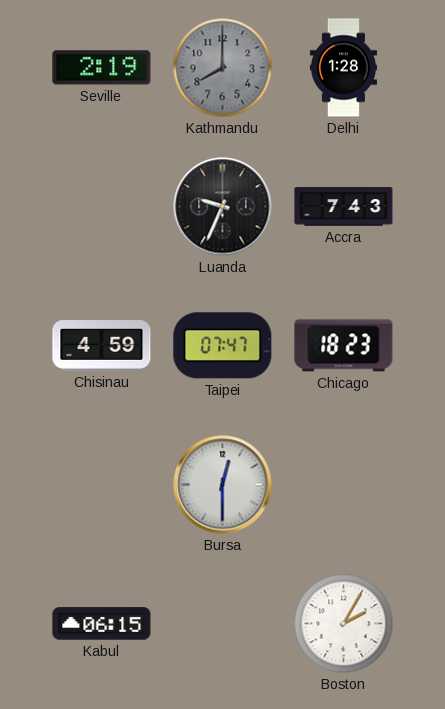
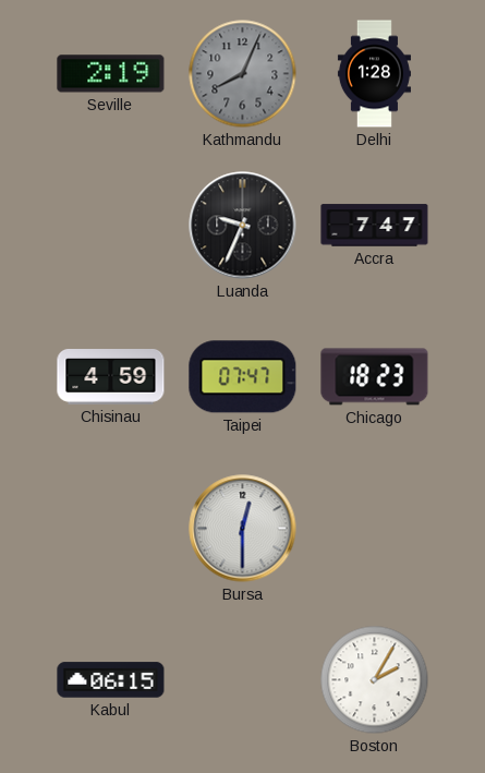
Kathmandu: 8:00 -> 8:04 (243, 74)
Accra: 7:43 -> 7:47 (375, 226)
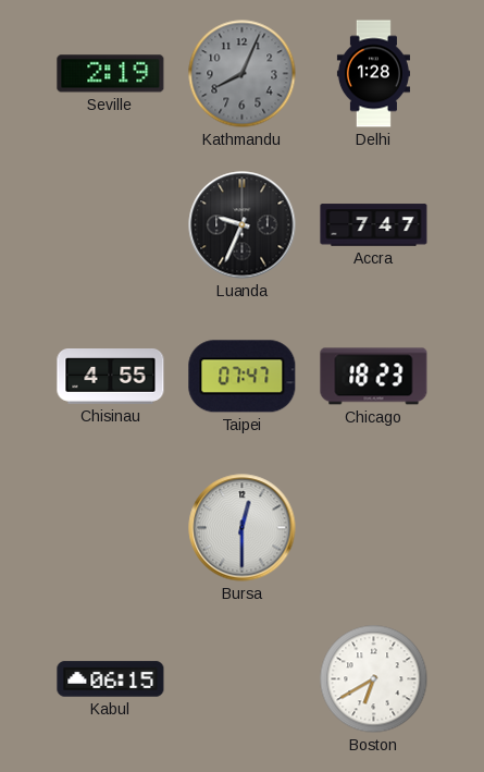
Chisinau: 4:59 -> 4:55 (111, 377)
Boston: 2:05 -> 6:40 (374, 679)
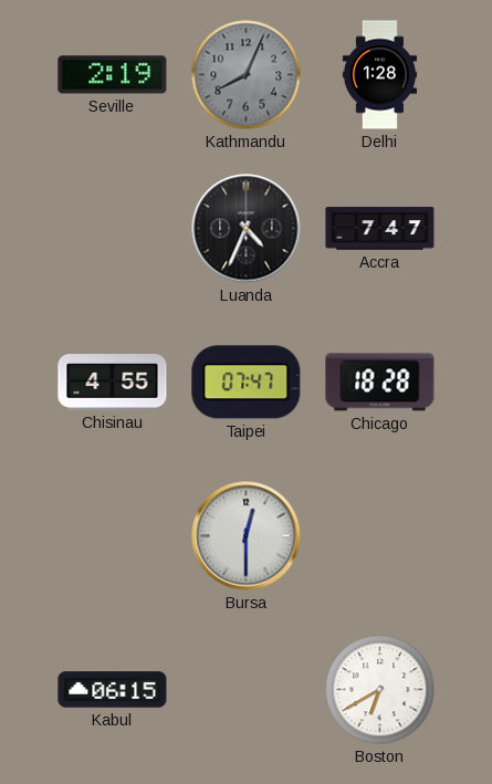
Luanda: 9:34 -> 4:34 (247, 229)
Chicago: 18:23 -> 18:28 (380, 383)
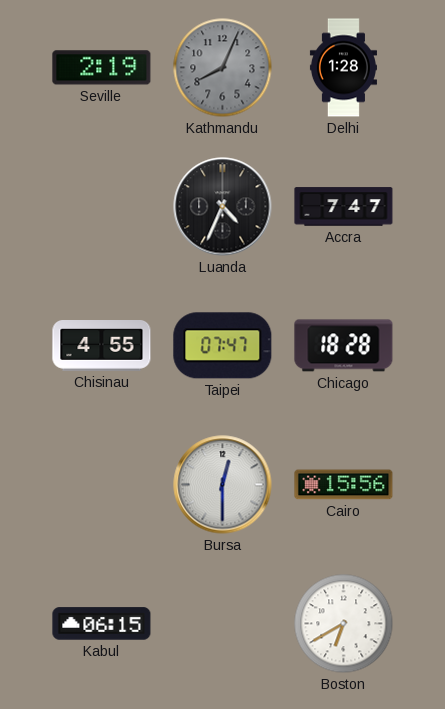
Cairo: none -> 15:56 (344, 485)
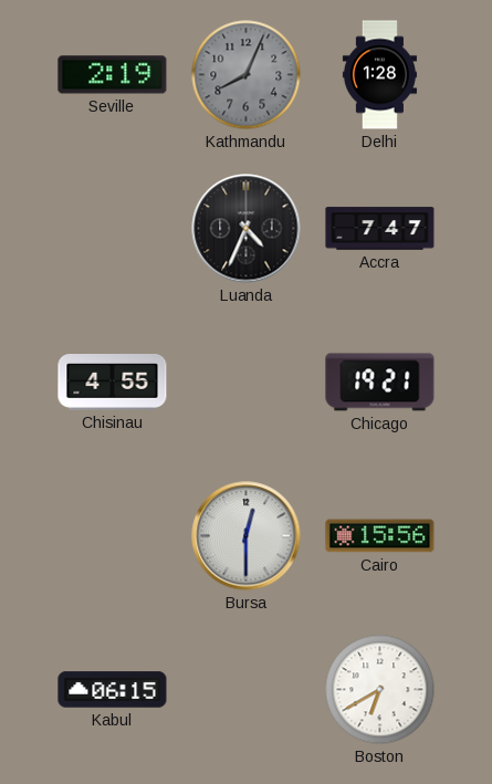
Taipei: 07:47 -> none (223, 346)
Chicago: 18:28 -> 19:21 (380, 383)
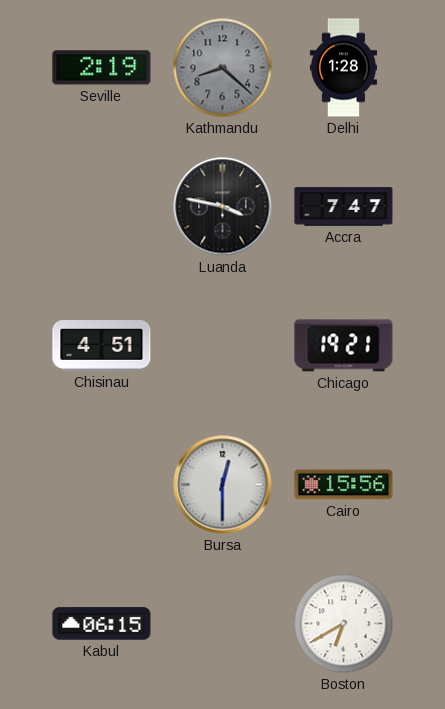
Kathmandu: 8:04 -> 8:22 (223, 68)
Luanda: 4:34 -> 3:47 (223, 207)
Chisinau: 4:55 -> 4:51 (102, 346)
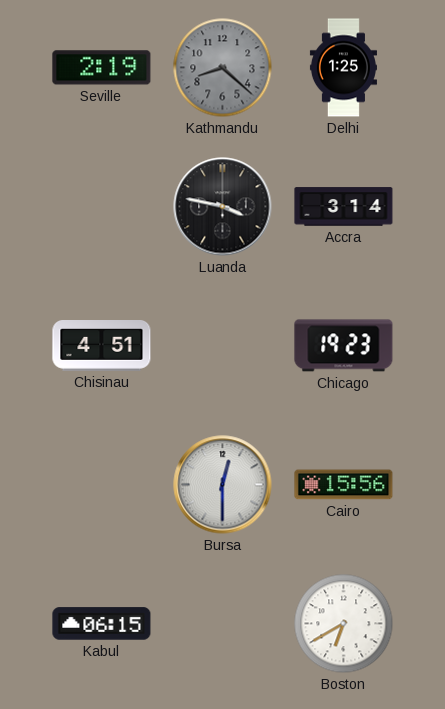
Delhi: 1:28 -> 1:25 (343, 68)
Accra: 7:47 -> 3:14 (344, 207)
Chicago: 19:21 -> 19:23 (344, 346)
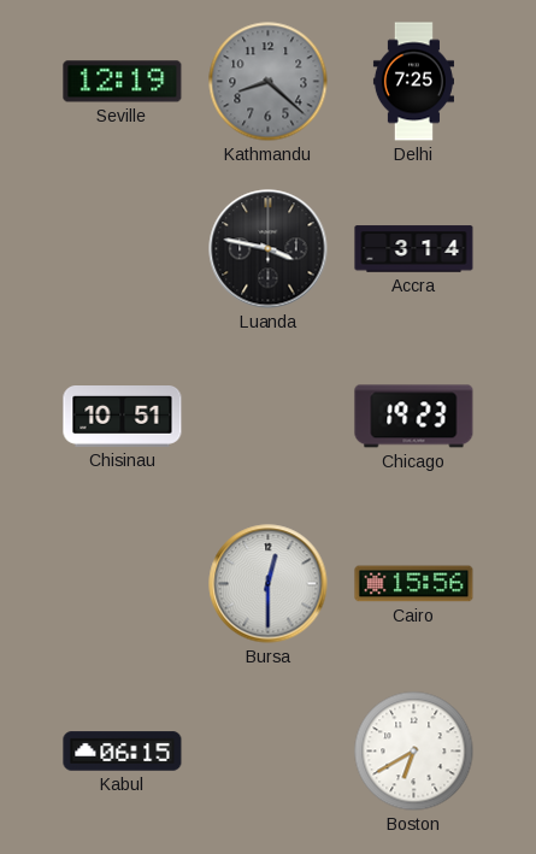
Seville: 2:19 -> 12:19 (123, 82)
Delhi: 1:25 -> 7:25 (413, 82)
Chisinau: 4:51 -> 10:51 (123, 417)
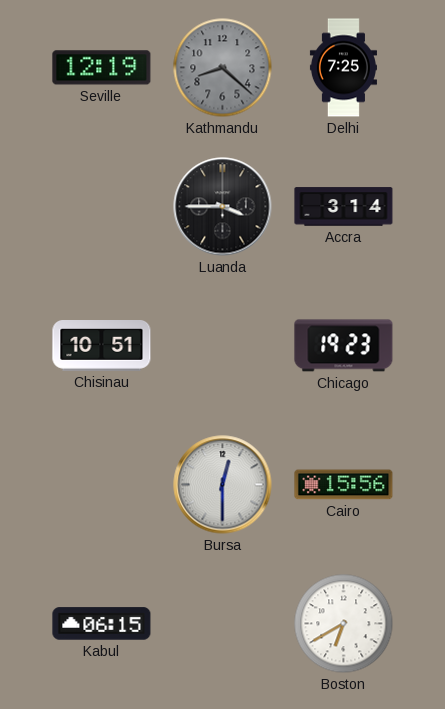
Luanda: 3:47 -> 3:45 (223, 207)
